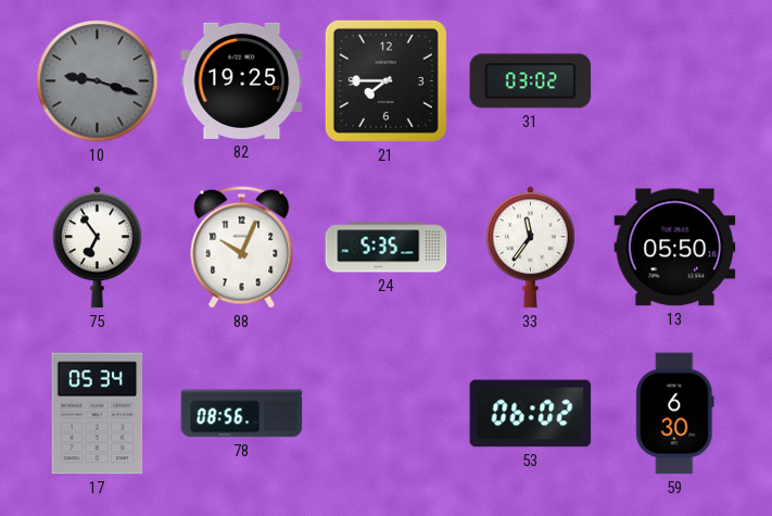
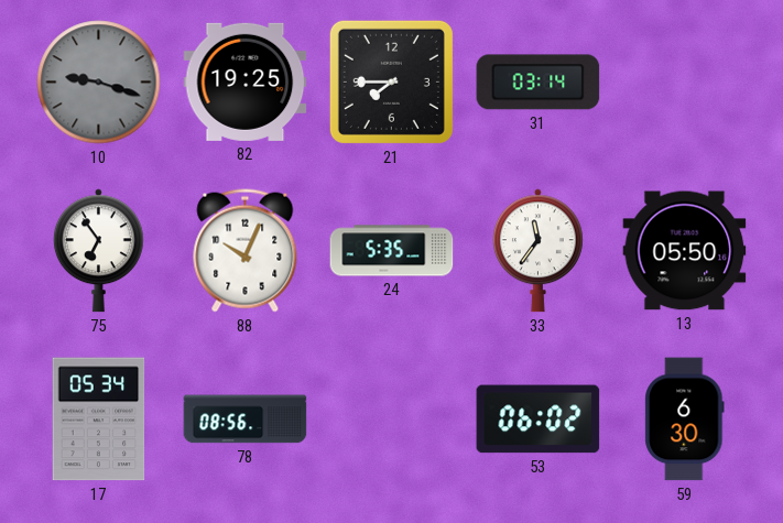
31: 03:02 -> 03:14 (539, 83)
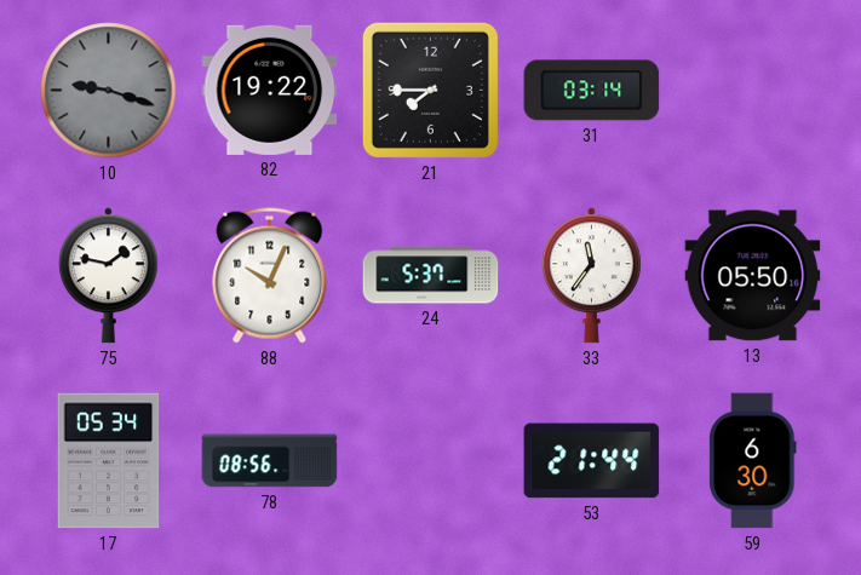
82: 19:25 -> 19:22 (270, 90)
75: 6:54 -> 1:47 (108, 276)
24: 5:35 -> 5:37 (431, 276)
53: 06:02 -> 21:44 (592, 461)
